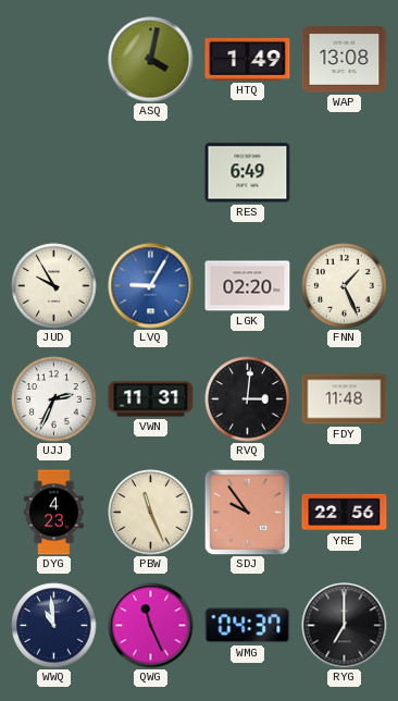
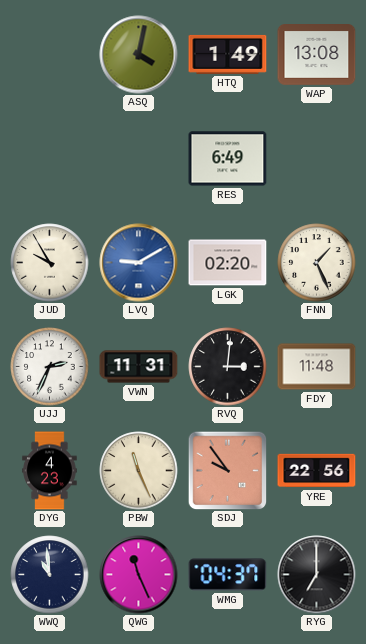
LVQ: 9:05 -> 9:10 (139, 263)
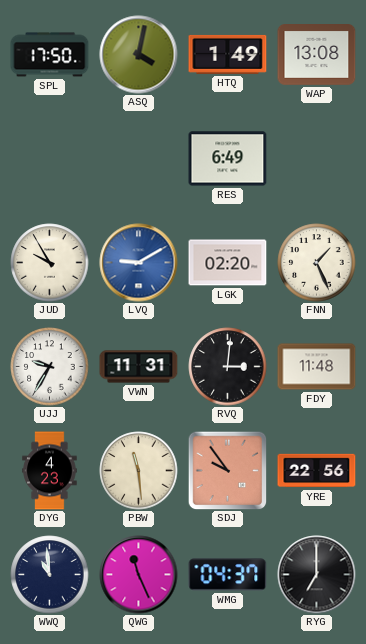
SPL: none -> 17:50 (50, 55)
UJJ: 2:34 -> 9:35 (50, 367)
PBW: 11:26 -> 11:29 (139, 471)
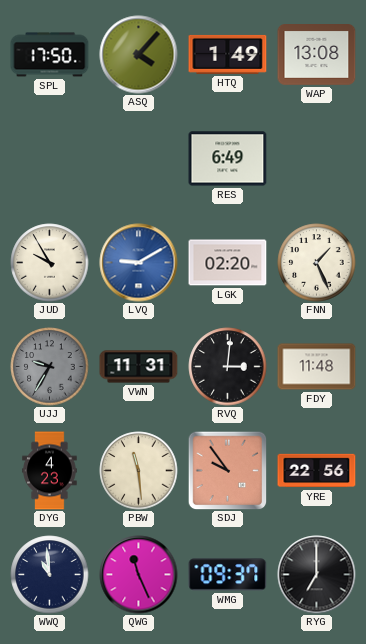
ASQ: 4:02 -> 4:07 (139, 55)
UJJ dial: white -> grey (50, 367)
WMG: 04:37 -> 09:37 (228, 575)
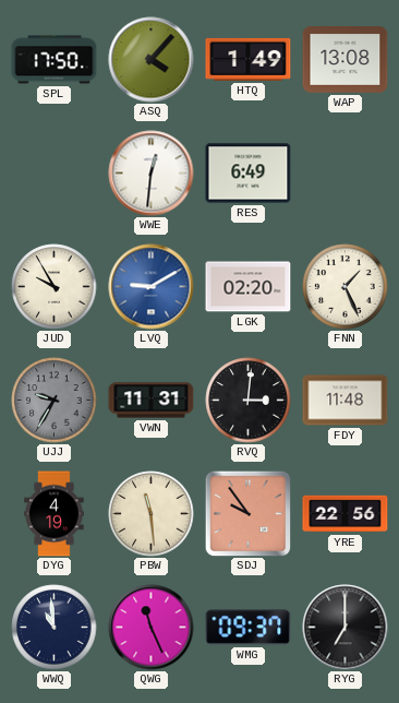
WWE: none -> 12:31 (152, 174)
DYG: 4:23 -> 4:19 (55, 514)
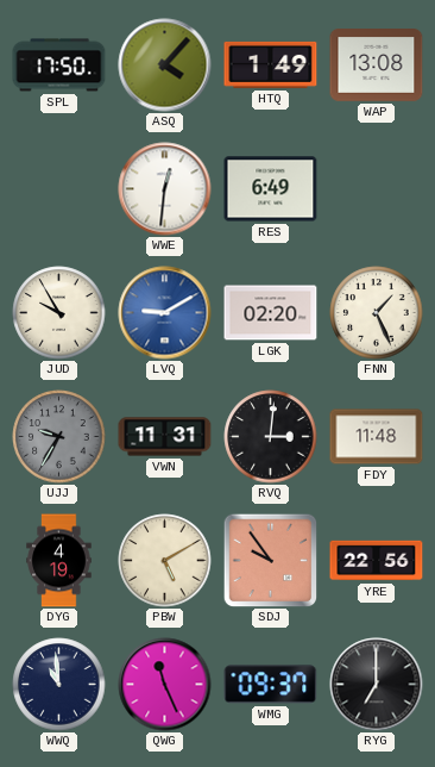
PBW: 11:29 -> 5:10 (165, 561)
